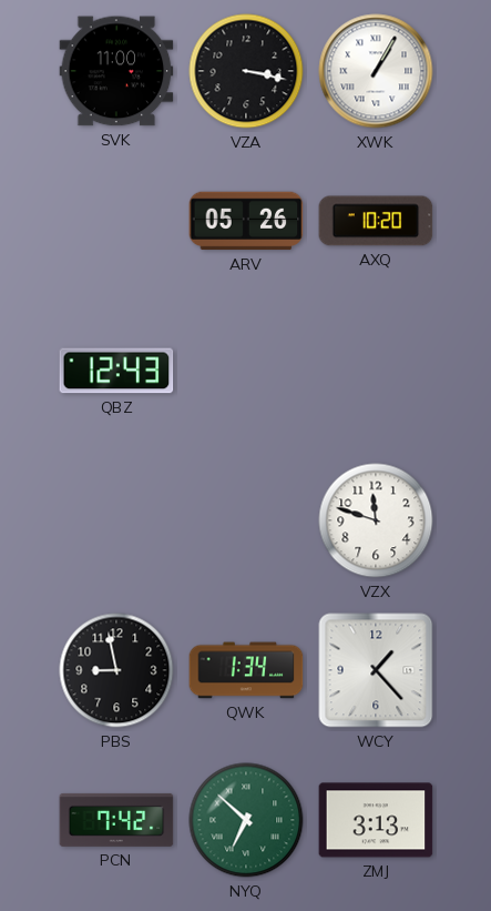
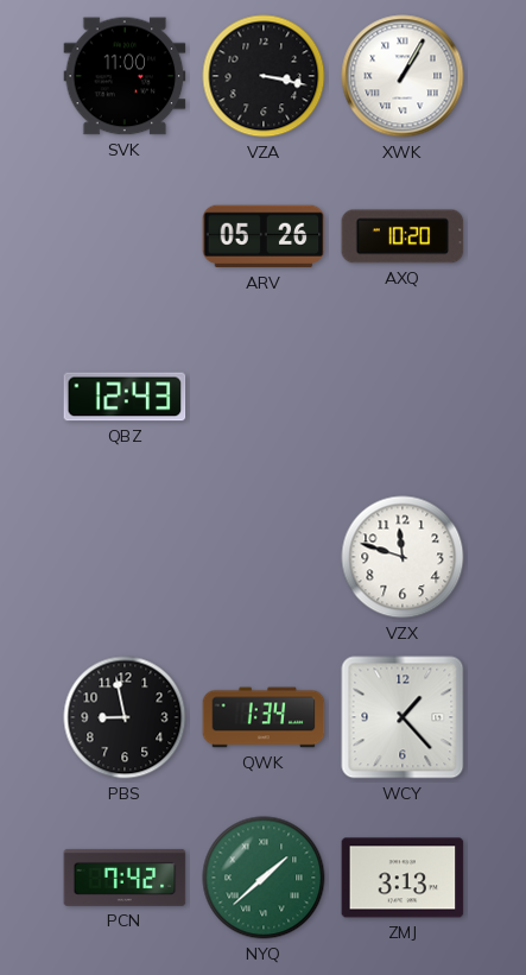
NYQ: 6:52 -> 1:38 (264, 878)
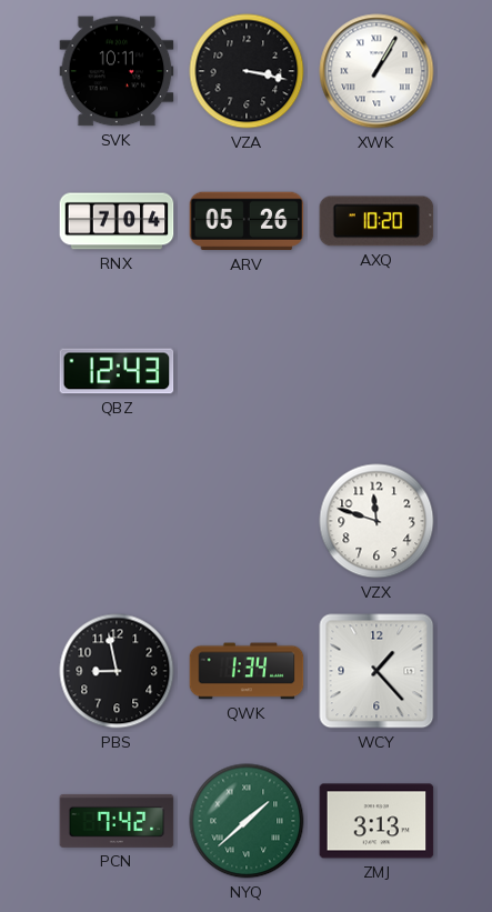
SVK: 11:00 -> 10:11 (117, 71)
RNX: none -> 7:04 (117, 221)
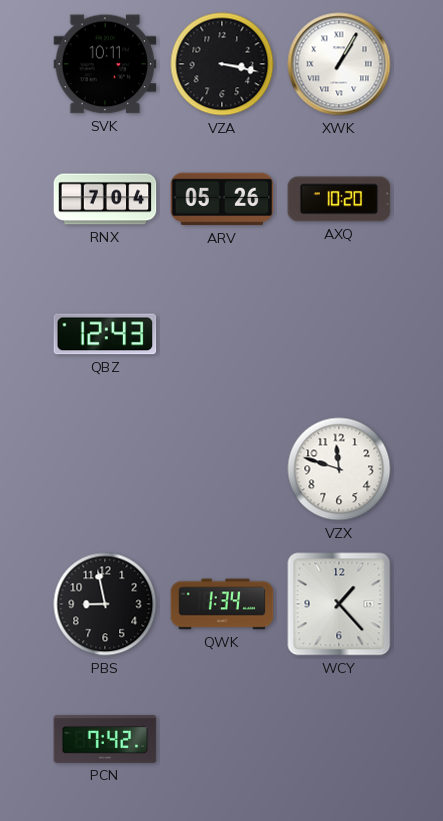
NYQ: 1:38 -> none (247, 821)
ZMJ: 3:13 -> none (376, 821)
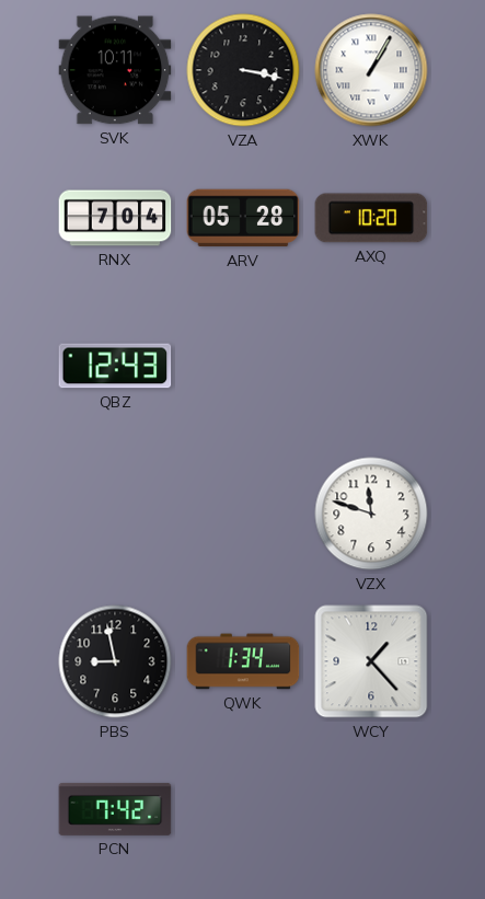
ARV: 05:26 -> 05:28 (243, 218)
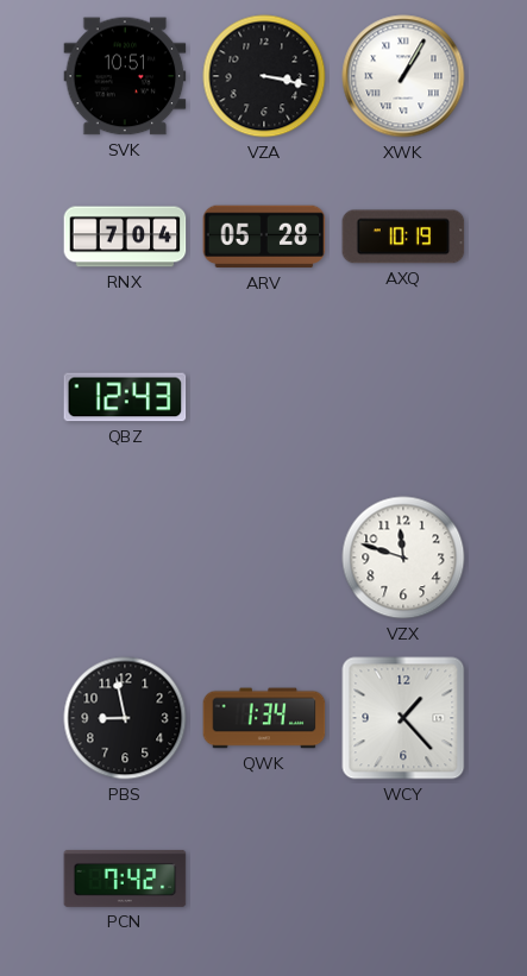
SVK: 10:11 -> 10:51 (125, 76)
AXQ: 10:20 -> 10:19 (403, 237)
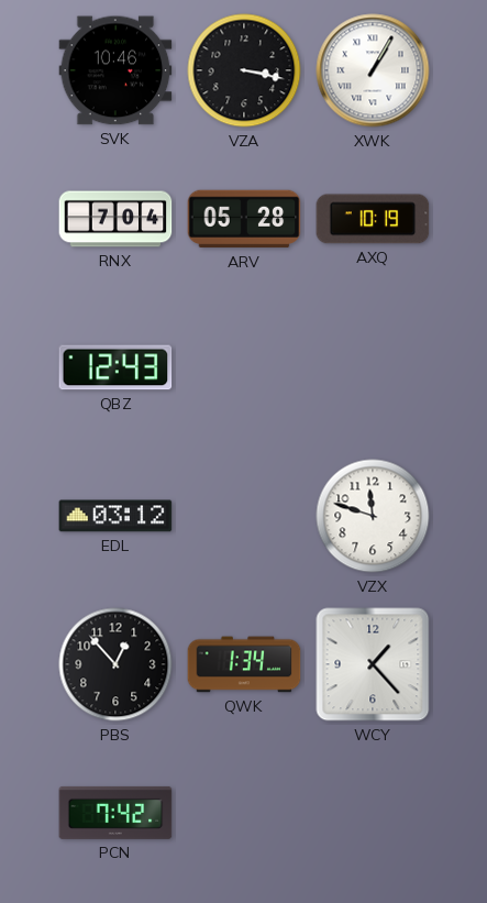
SVK: 10:51 -> 10:46 (115, 70)
EDL: none -> 03:12 (115, 516)
PBS: 8:58 -> 12:53 (115, 664)
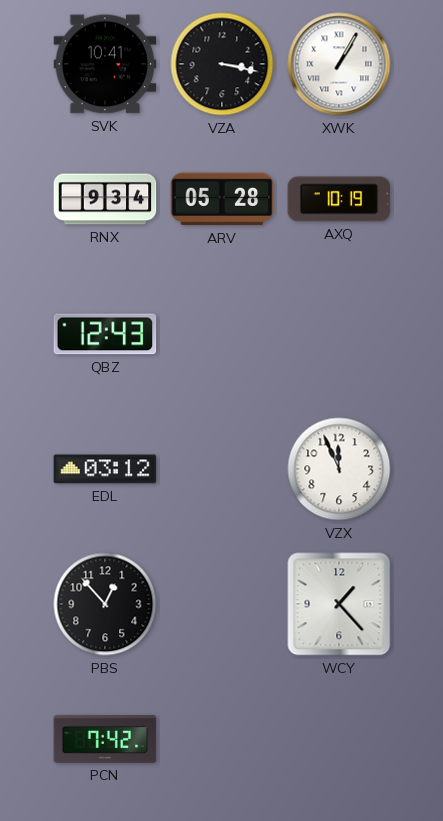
SVK: 10:46 -> 10:41 (105, 64)
RNX: 7:04 -> 9:34 (105, 199)
VZX: 11:48 -> 11:56 (339, 469)
QWK: 1:34 -> none (244, 664)
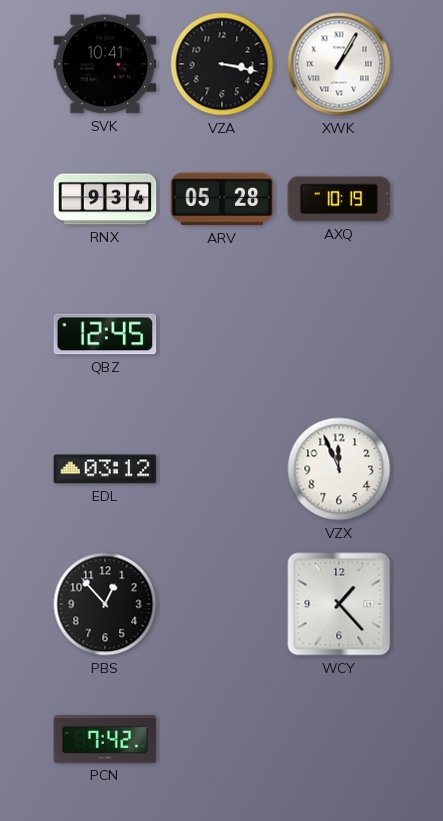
QBZ: 12:43 -> 12:45 (105, 334)
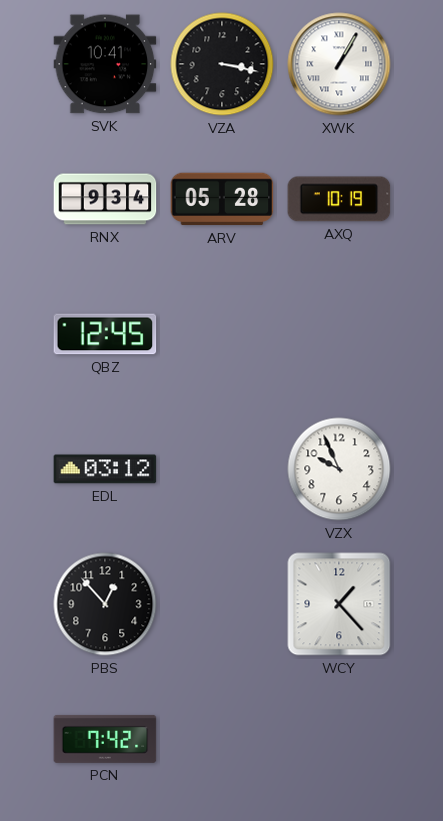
VZX: 11:56 -> 9:56 (339, 469)
